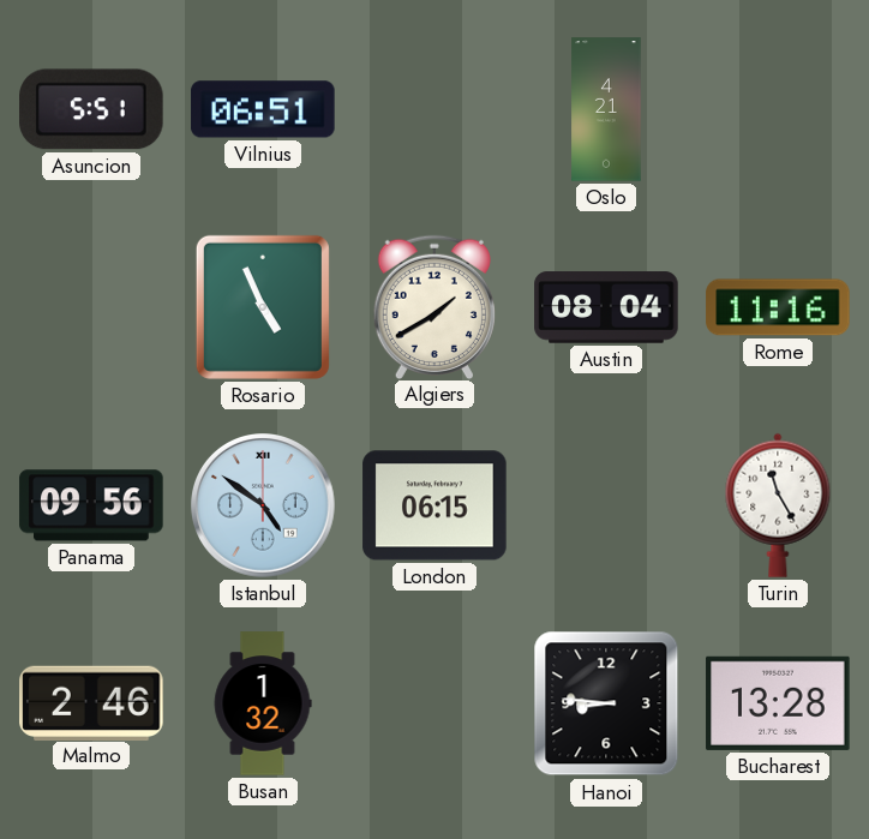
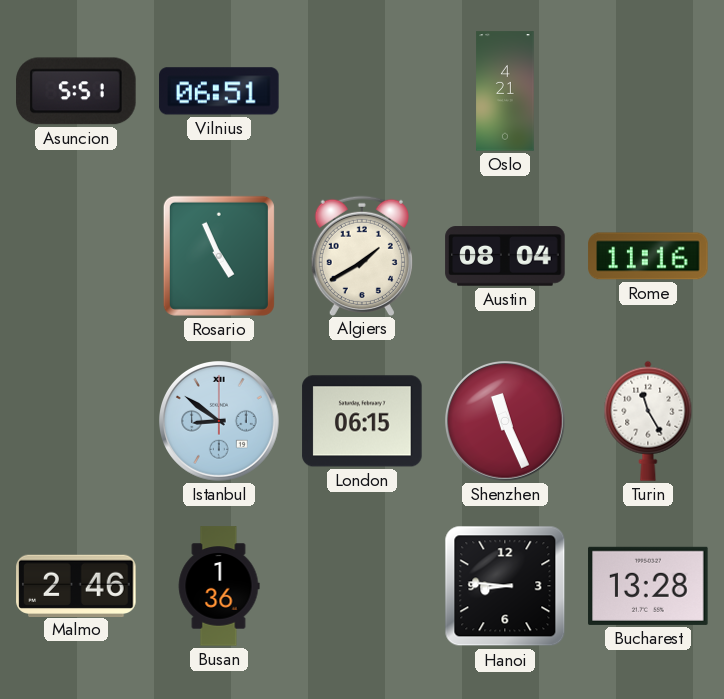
Panama: 09:56 -> none (91, 505)
Istanbul: 4:51 -> 8:51 (220, 422)
Shenzhen: none -> 11:26 (506, 422)
Busan: 1:32 -> 1:36 (219, 586)
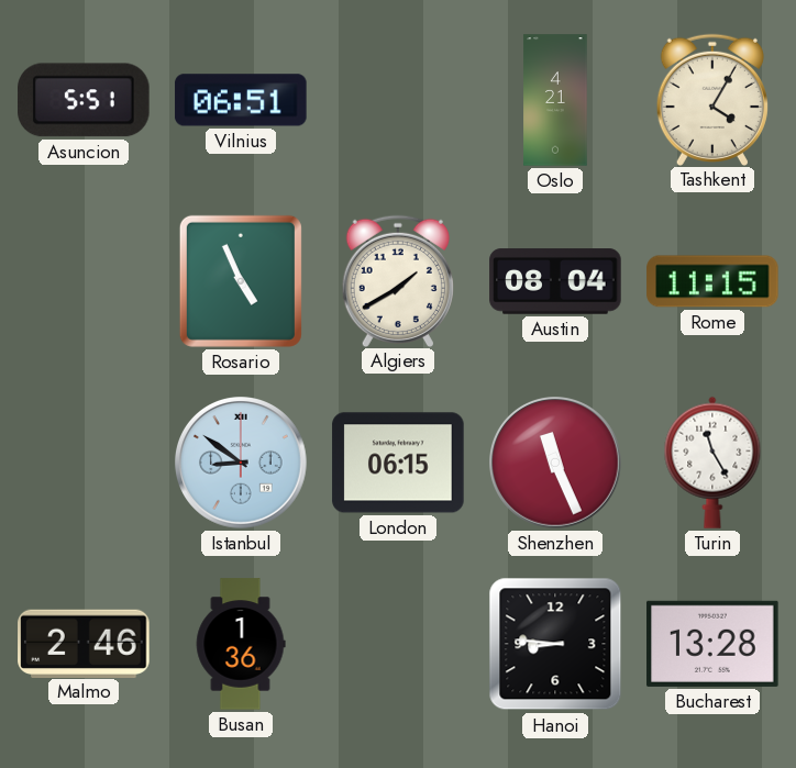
Tashkent: none -> 4:05 (712, 99)
Rome: 11:16 -> 11:15 (712, 281)
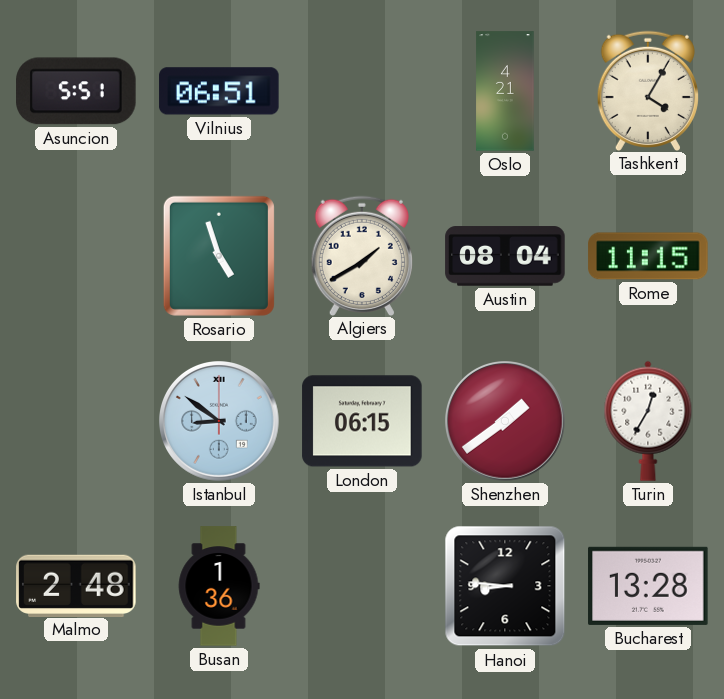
Rosario: 4:56 -> 4:57 (219, 256)
Shenzhen: 11:26 -> 1:39 (506, 422)
Turin: 11:25 -> 12:35 (648, 421)
Malmo: 2:46 -> 2:48 (76, 585)
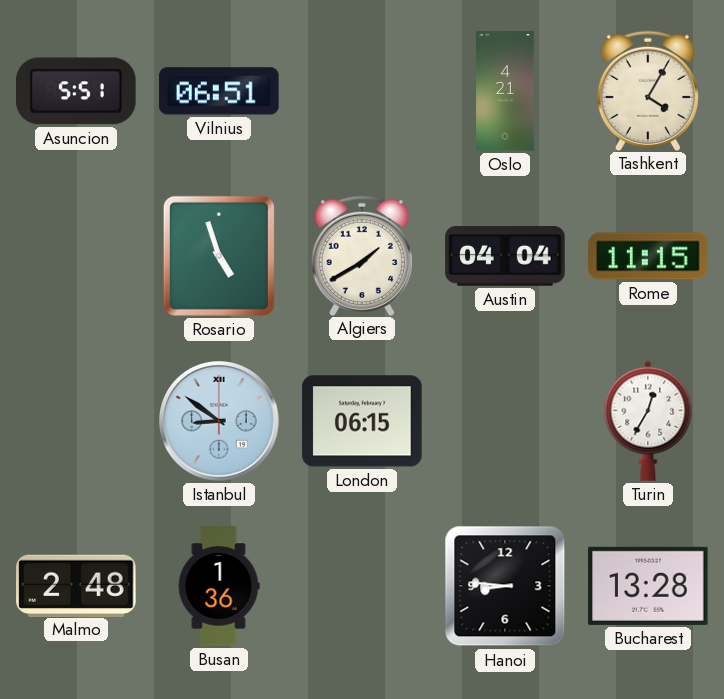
Austin: 08:04 -> 04:04 (505, 256)
Shenzhen: 1:39 -> none (506, 422)
